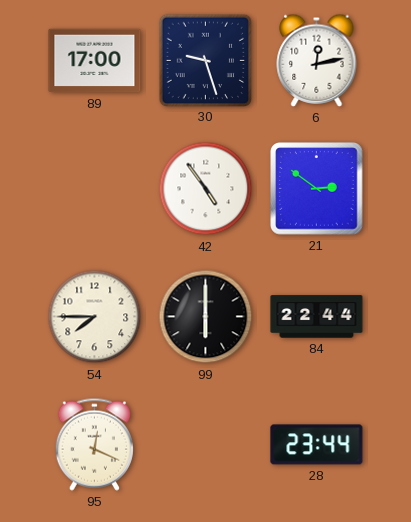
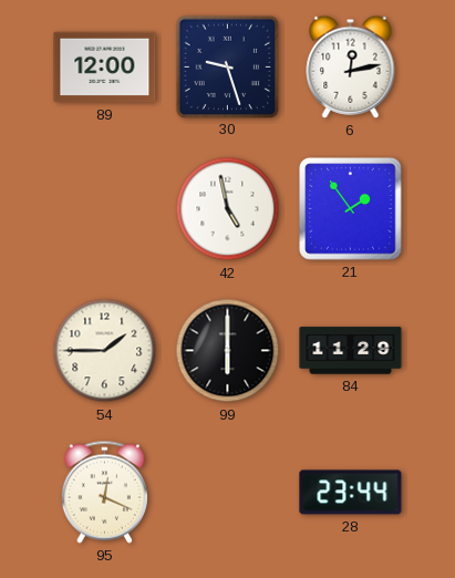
89: 17:00 -> 12:00 (105, 68)
42: 4:54 -> 4:58 (228, 209)
21: 2:51 -> 1:54 (351, 209)
54: 7:45 -> 1:45 (105, 351)
84: 22:44 -> 11:29 (351, 351)
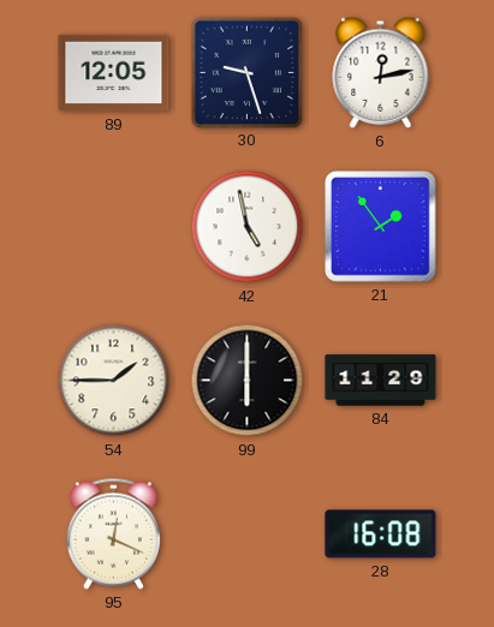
89: 12:00 -> 12:05 (114, 73)
28: 23:44 -> 16:08 (381, 535)
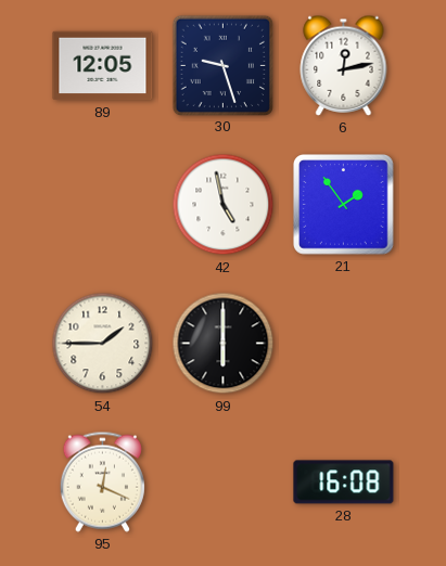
84: 11:29 -> none (381, 381)
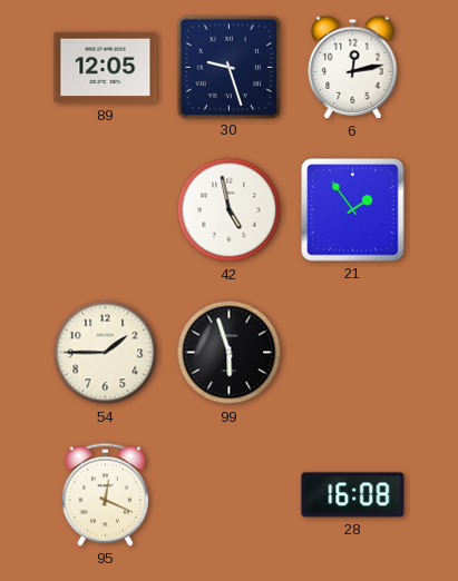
99: 6:00 -> 5:57 (230, 353)
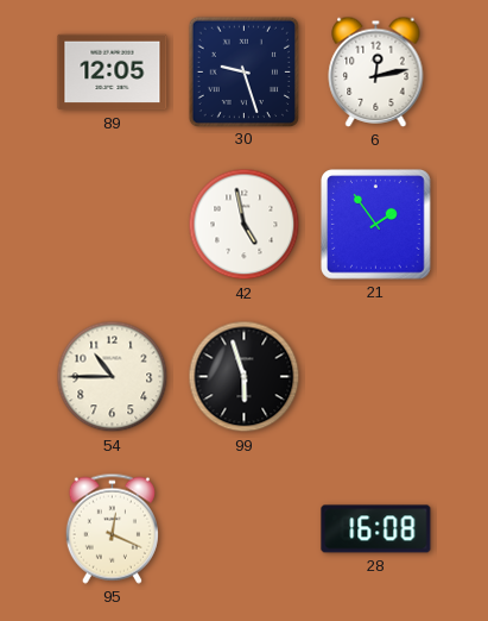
54: 1:45 -> 10:45 (113, 377)
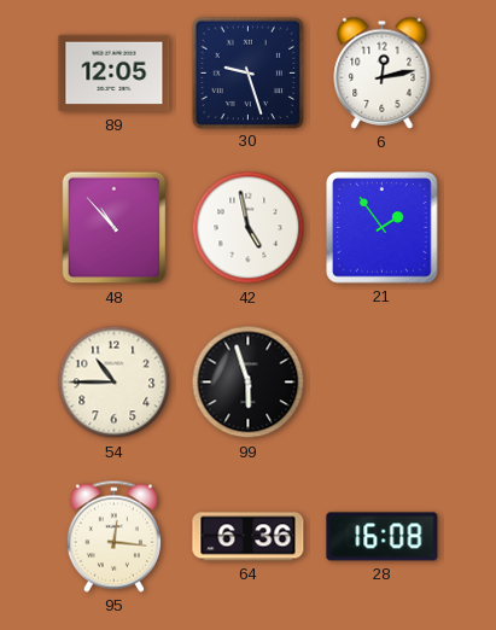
48: none -> 10:53 (115, 228)
95: 12:19 -> 12:16 (113, 536)
64: none -> 6:36 (249, 537)
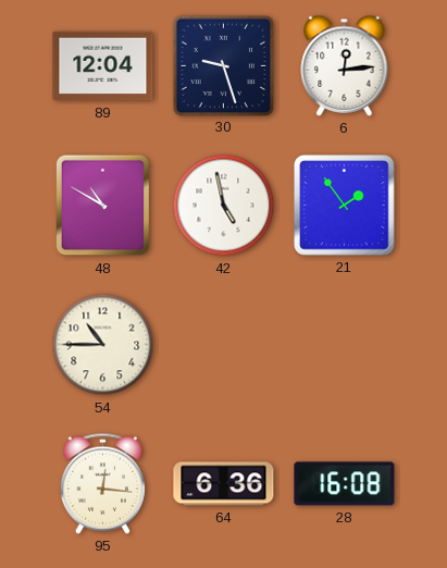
89: 12:05 -> 12:04 (103, 66)
6: 12:13 -> 12:14 (345, 65)
48: 10:53 -> 10:50 (103, 206)
99: 5:57 -> none (249, 383)
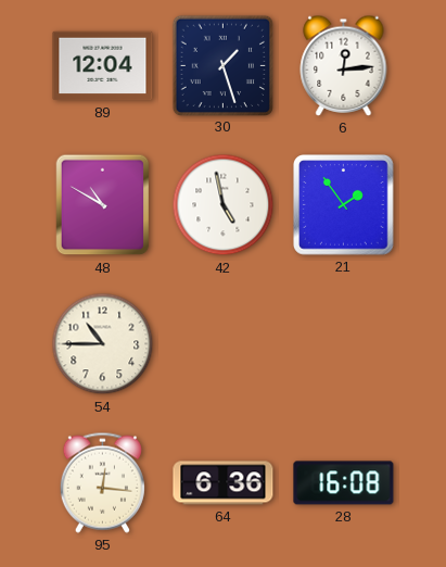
30: 9:27 -> 1:27 (222, 65)
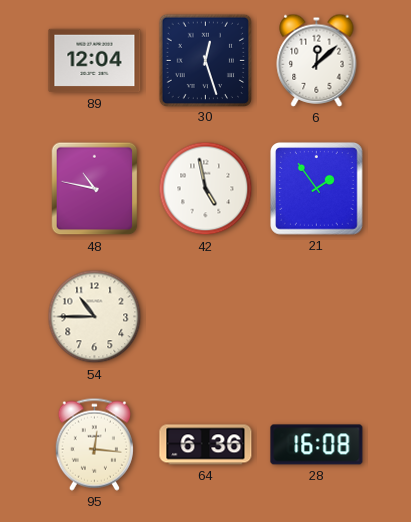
30: 1:27 -> 12:27 (205, 60)
6: 12:14 -> 12:08 (317, 60)
48: 10:50 -> 10:47 (95, 189)
